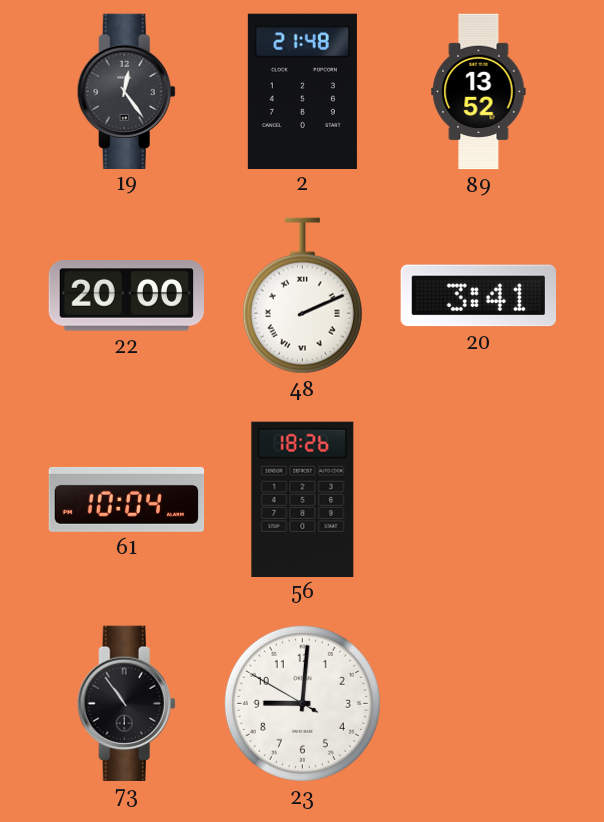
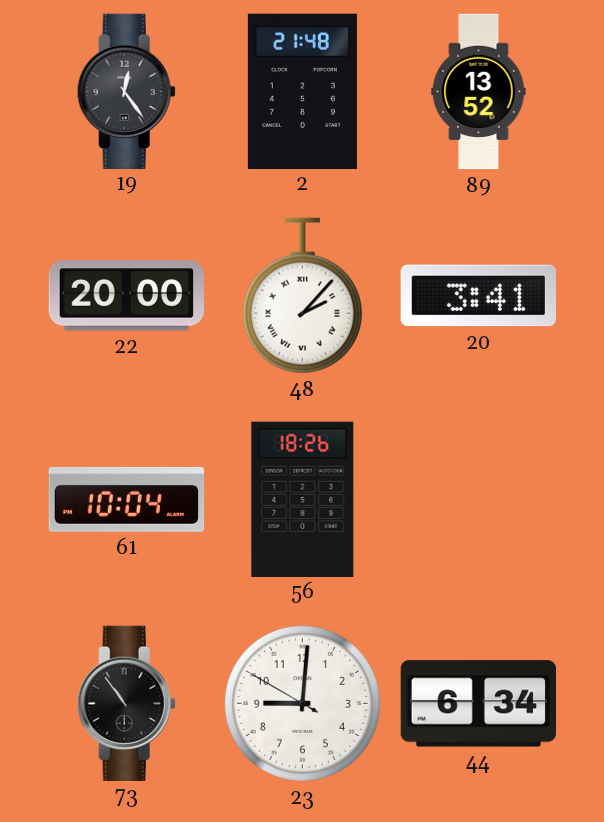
48: 2:11 -> 2:07 (302, 296)
44: none -> 6:34 (478, 704)
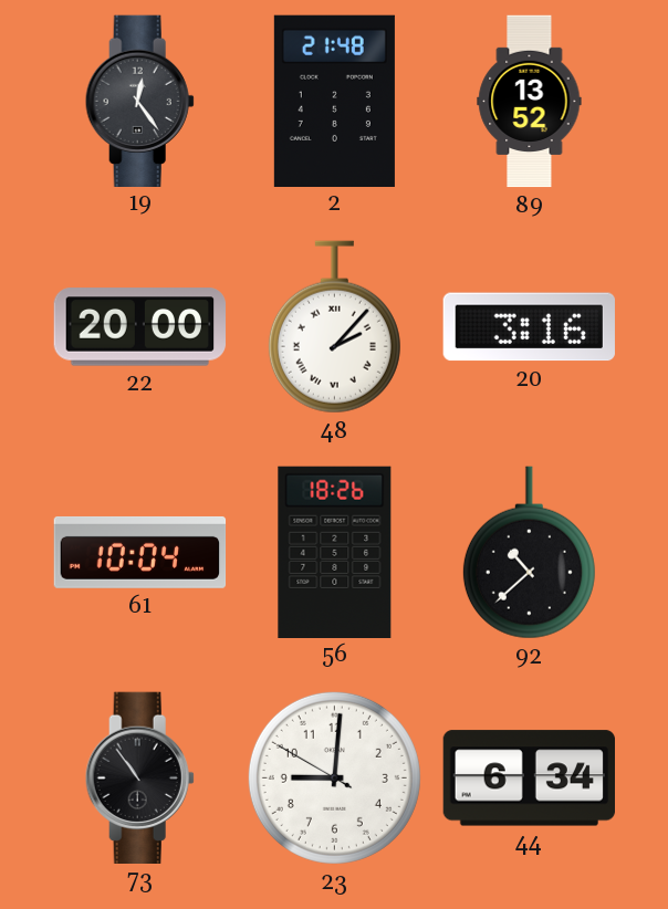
20: 3:41 -> 3:16 (529, 327)
92: none -> 10:38 (529, 553)
